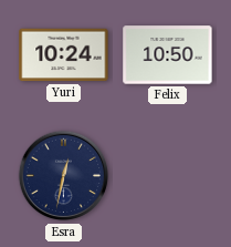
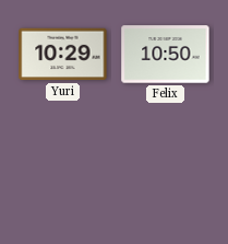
Yuri: 10:24 -> 10:29 (63, 55)
Esra: 12:32 -> none (64, 176)
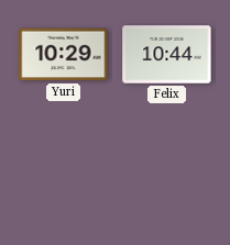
Felix: 10:50 -> 10:44 (167, 55)
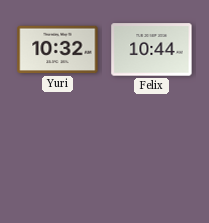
Yuri: 10:29 -> 10:32 (58, 50)
